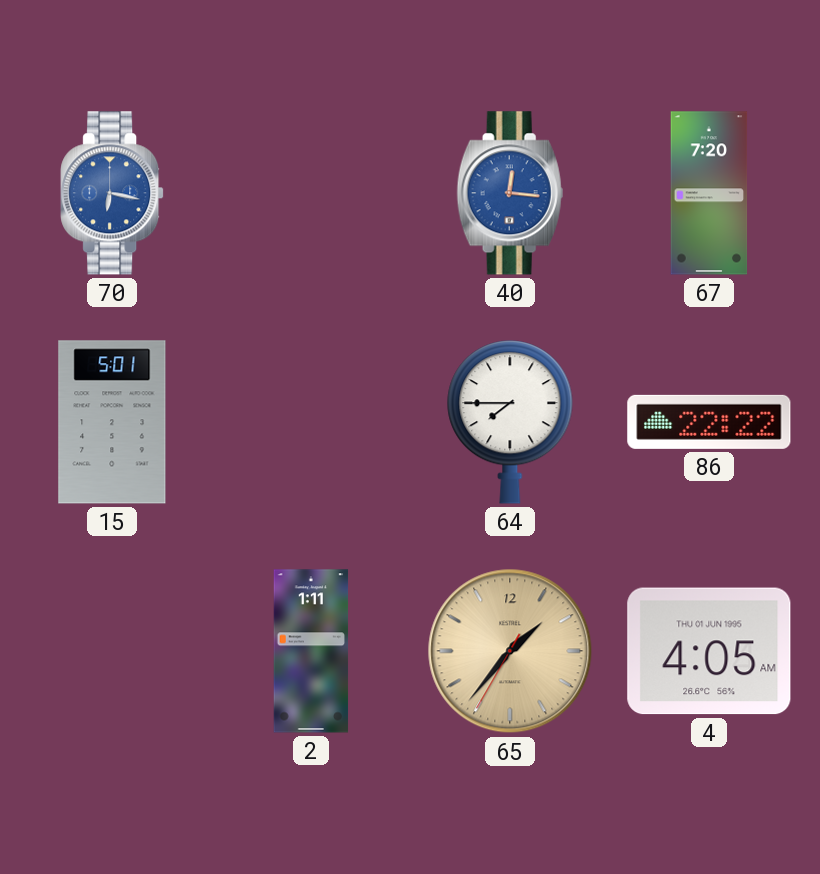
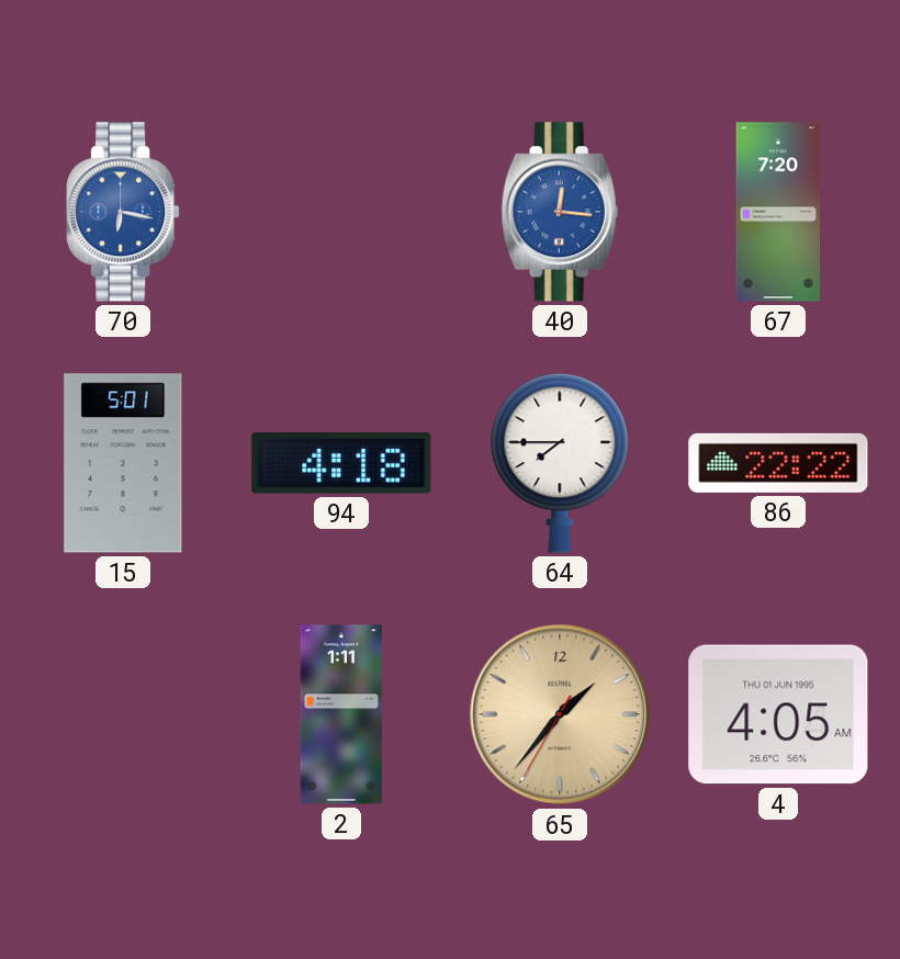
94: none -> 4:18 (341, 464)
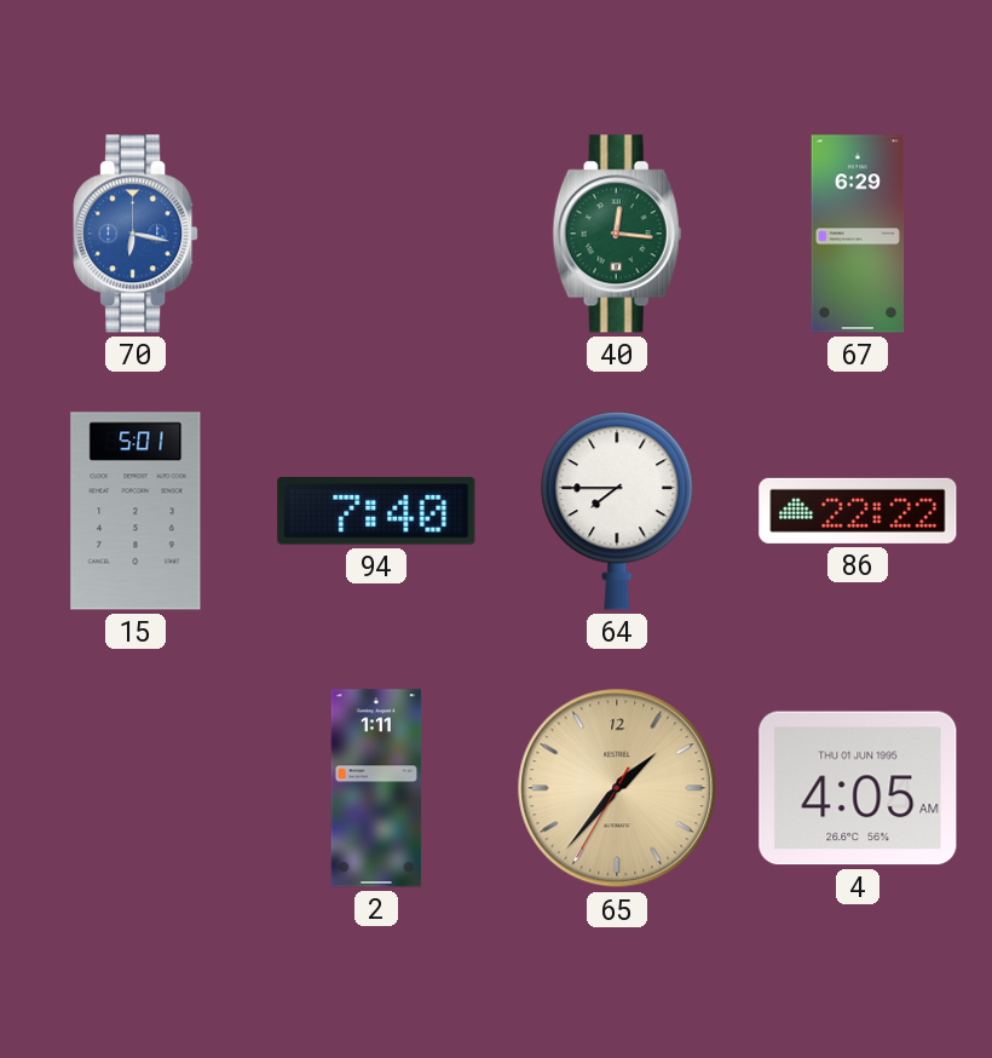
40 dial: blue -> green (617, 234)
67: 7:20 -> 6:29 (858, 234)
94: 4:18 -> 7:40 (376, 512)
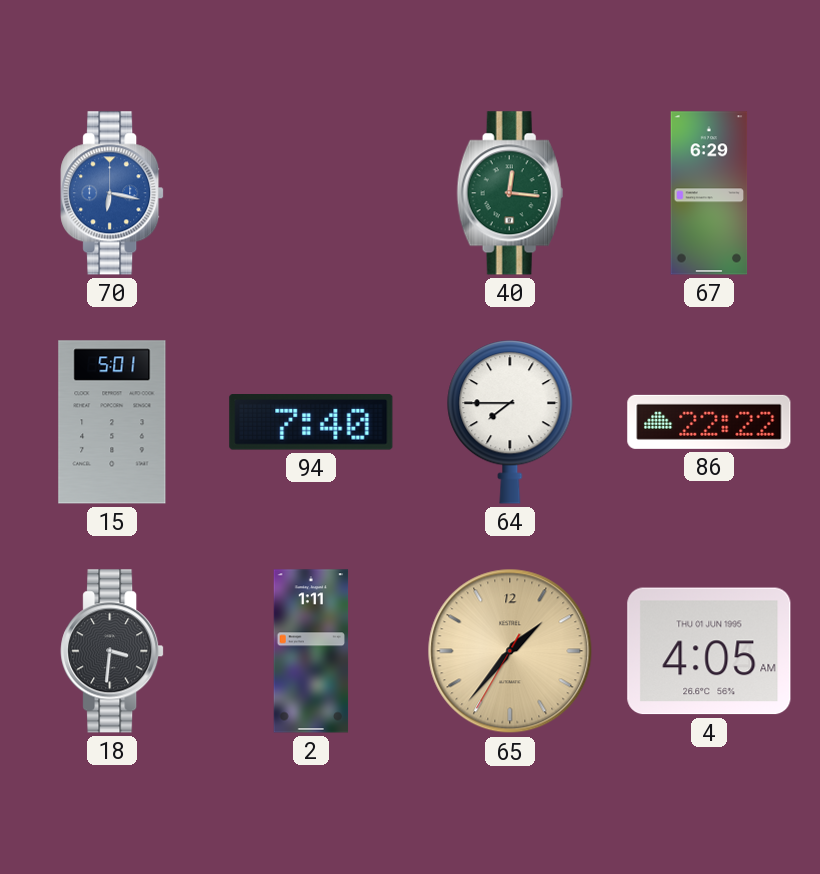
18: none -> 3:31 (112, 651)
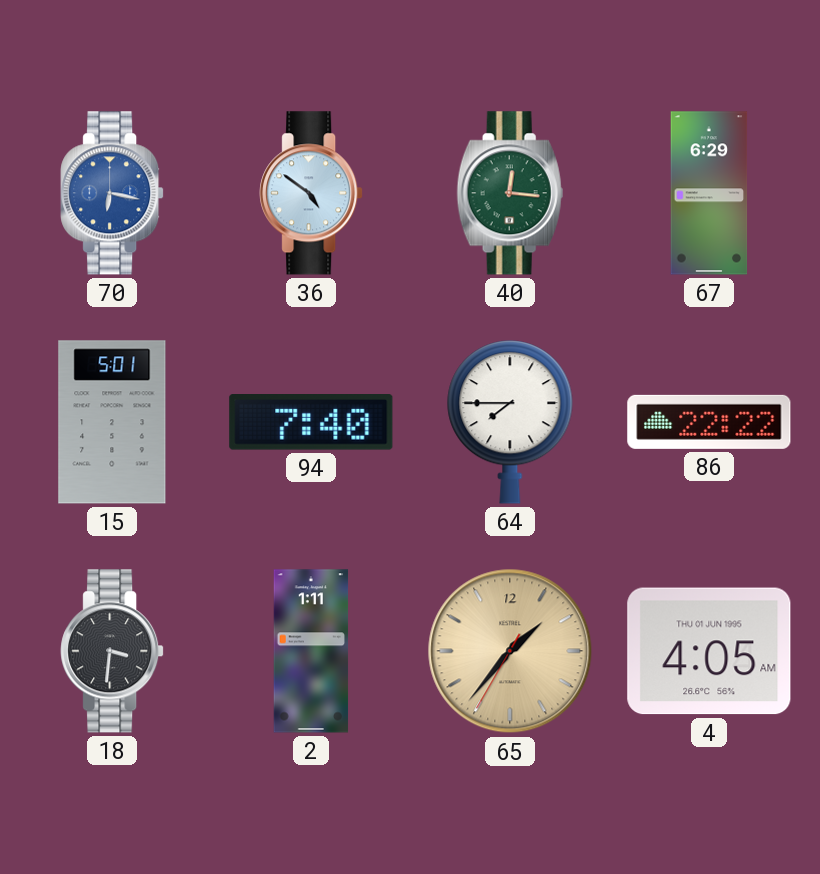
36: none -> 4:51 (311, 193)
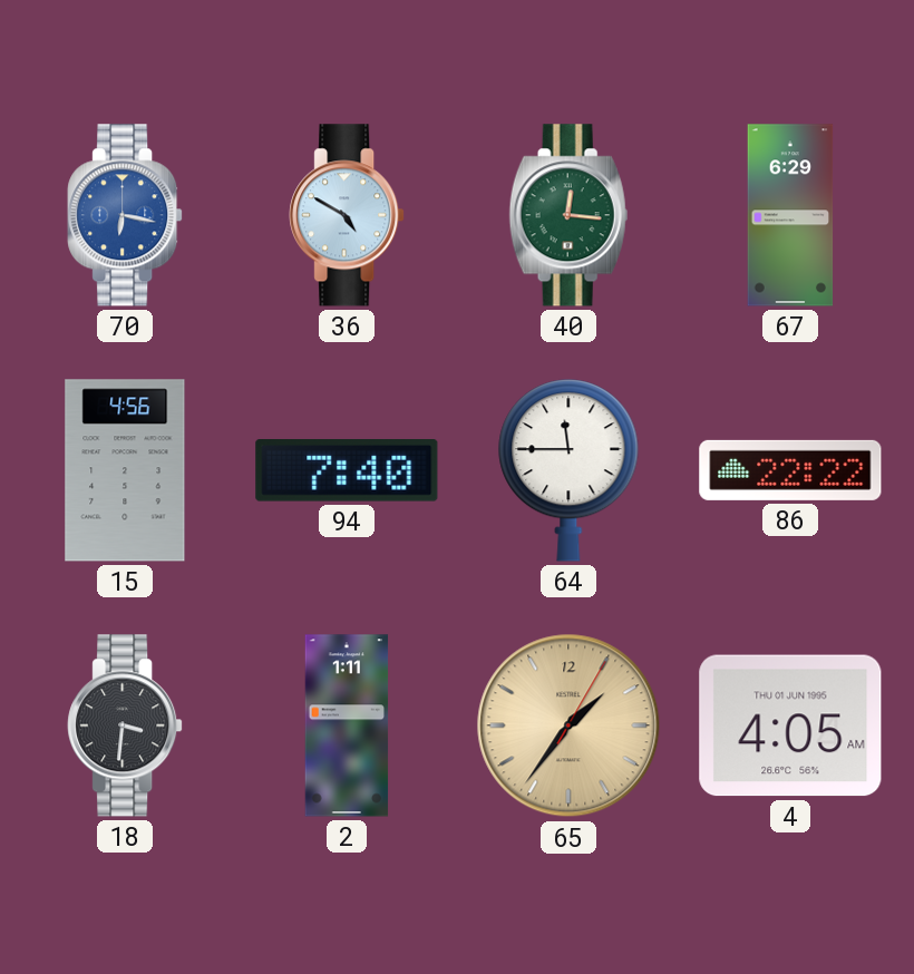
36: 4:51 -> 4:50 (347, 215)
15: 5:01 -> 4:56 (125, 470)
64: 7:45 -> 11:45 (568, 470)
65: 1:36:35 -> 1:36:05 (568, 725)
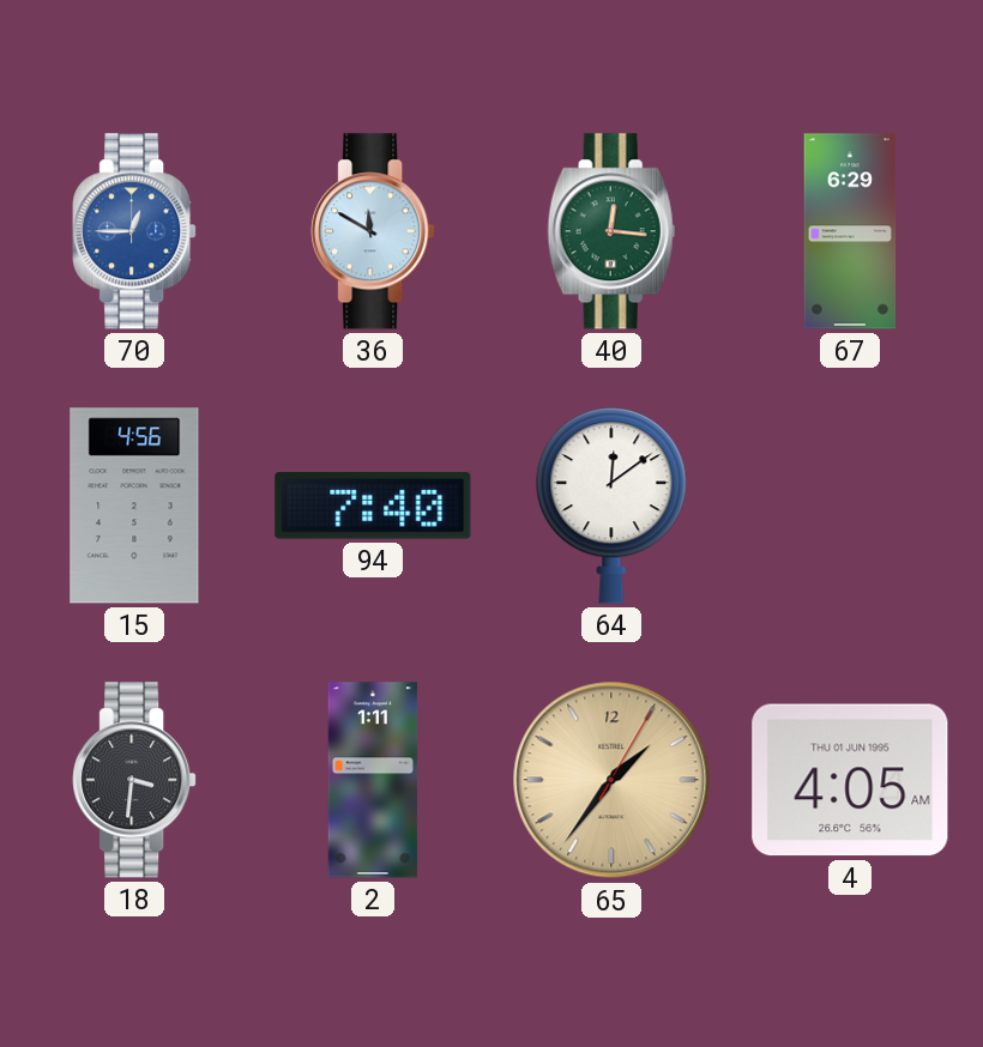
70: 6:17 -> 12:45 (134, 231)
36: 4:50 -> 11:50 (373, 231)
64: 11:45 -> 12:09 (611, 506)
86: 22:22 -> none (790, 470)
